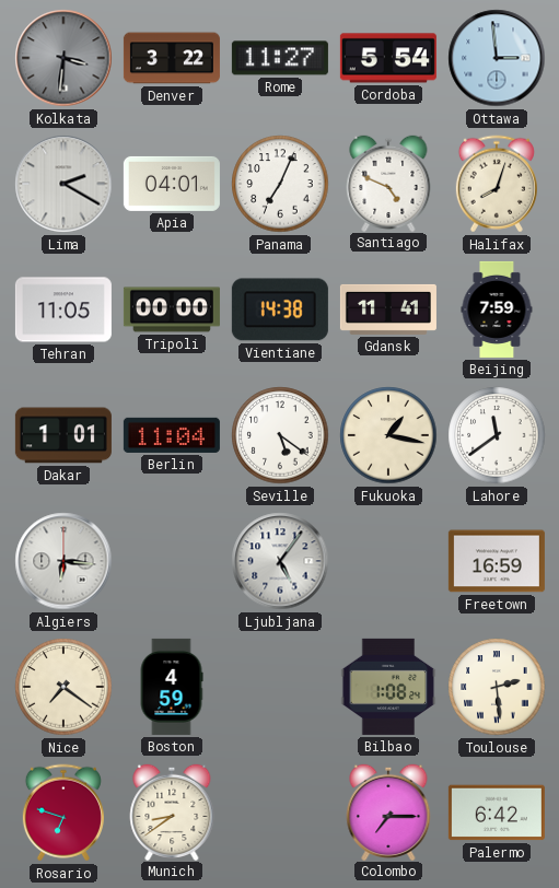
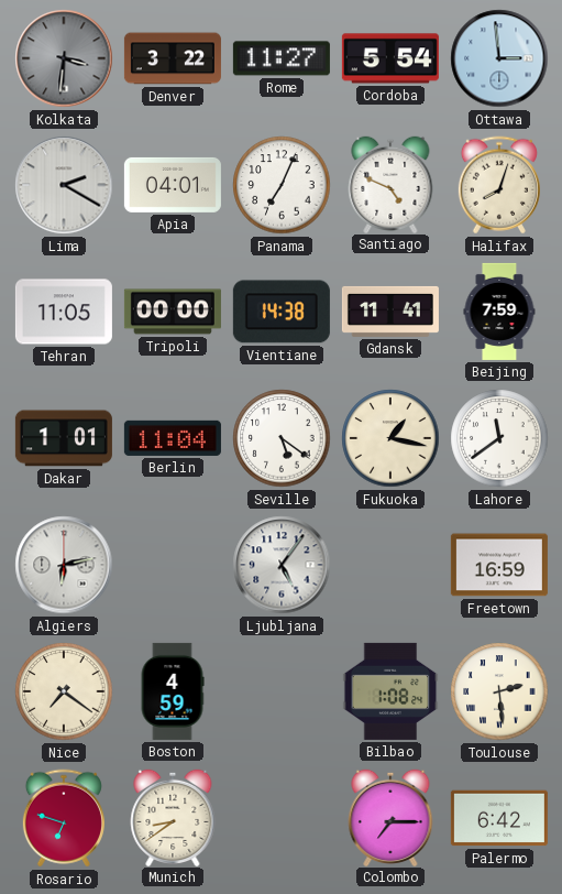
Algiers: 6:16 -> 6:13 (64, 565)
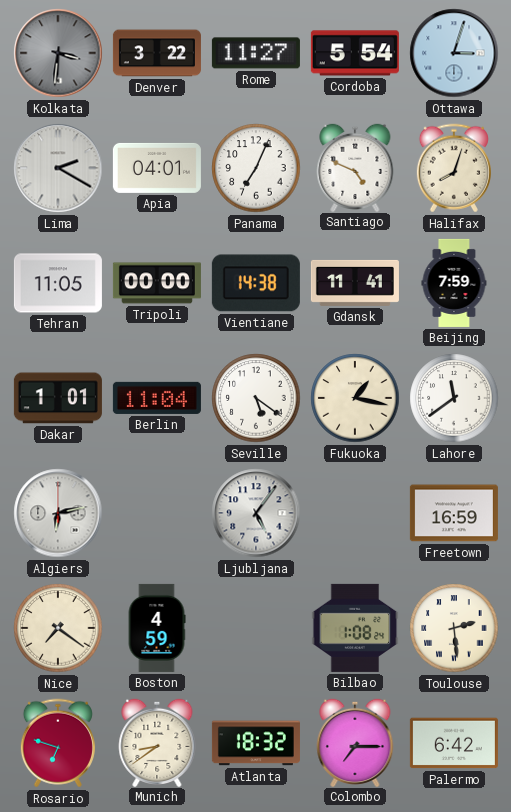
Ottawa: 2:59 -> 3:03 (454, 53)
Atlanta: none -> 18:32 (256, 743)
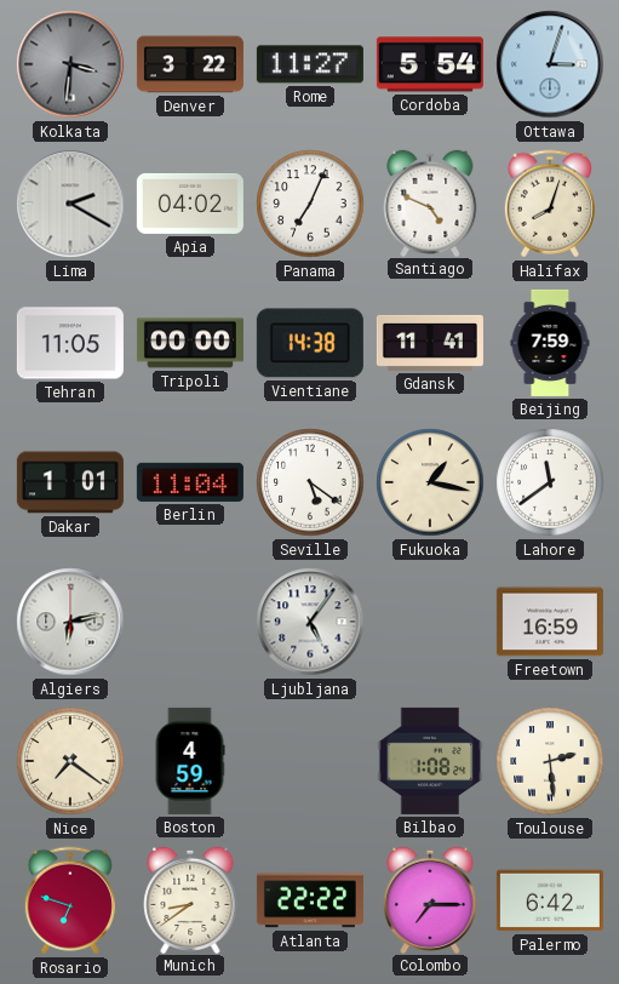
Apia: 04:01 -> 04:02 (190, 204)
Atlanta: 18:32 -> 22:22 (310, 900)
